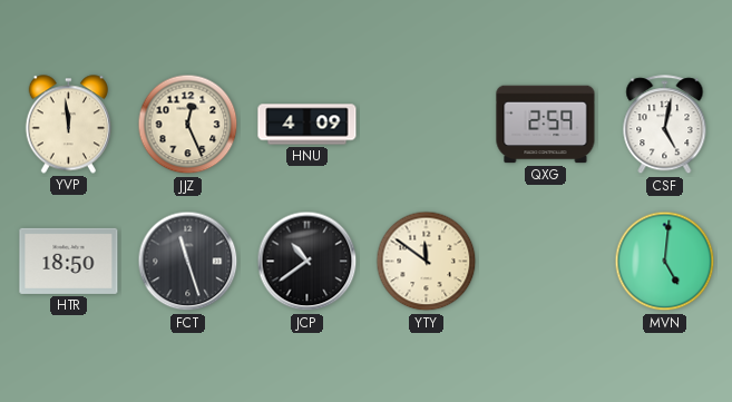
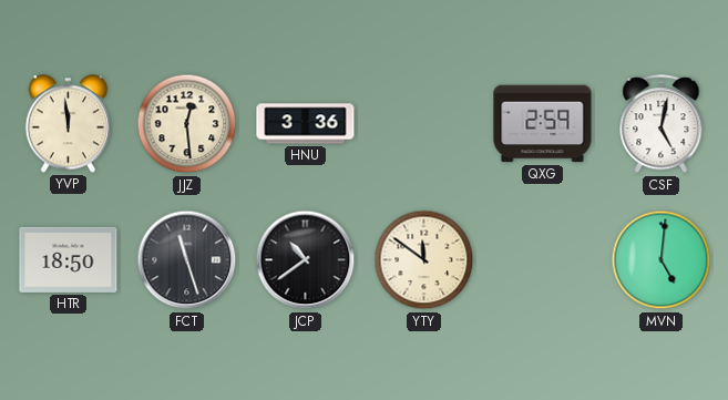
JJZ: 12:26 -> 12:29 (187, 124)
HNU: 4:09 -> 3:36 (306, 124)
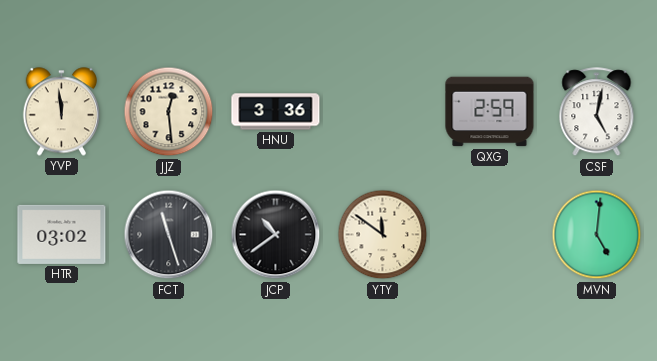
HTR: 18:50 -> 03:02 (62, 234)
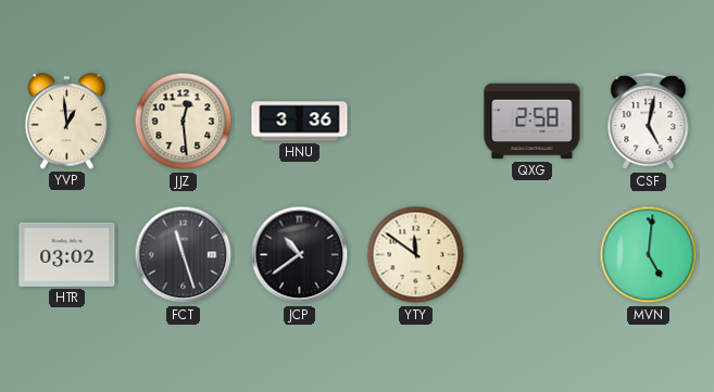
YVP: 11:59 -> 12:59 (66, 122)
QXG: 2:59 -> 2:58 (533, 122)
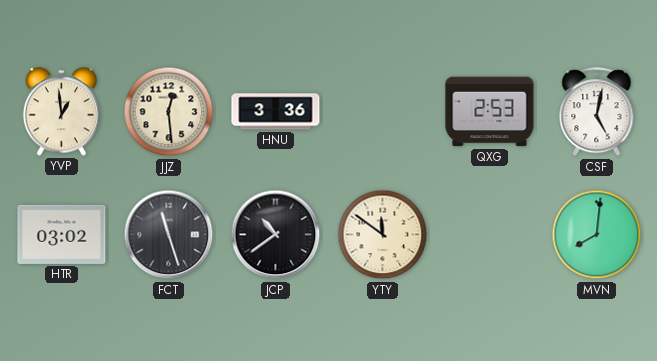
QXG: 2:58 -> 2:53 (490, 112)
MVN: 5:01 -> 8:01 (597, 235)
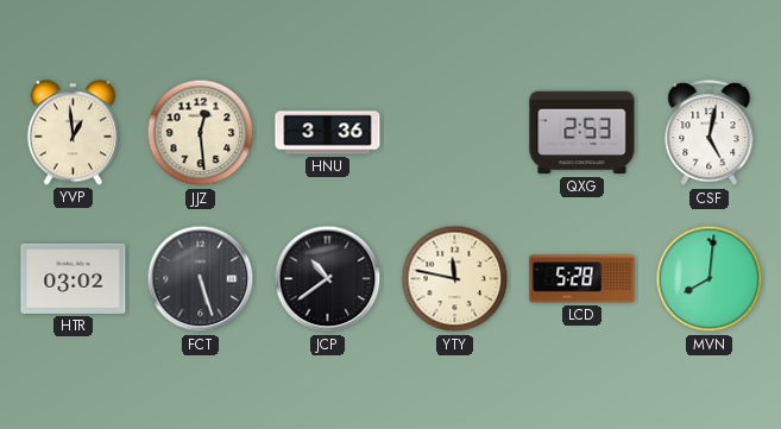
FCT: 11:27 -> 5:27 (201, 279)
YTY: 11:51 -> 11:47 (455, 279)
LCD: none -> 5:28 (582, 279)
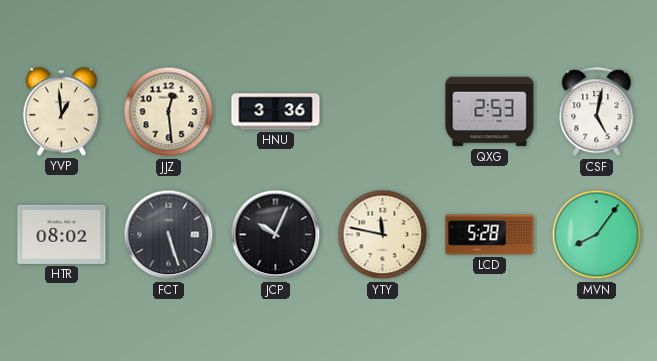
HTR: 03:02 -> 08:02 (62, 234)
JCP: 10:39 -> 10:04 (276, 235)
MVN: 8:01 -> 8:06 (597, 235)
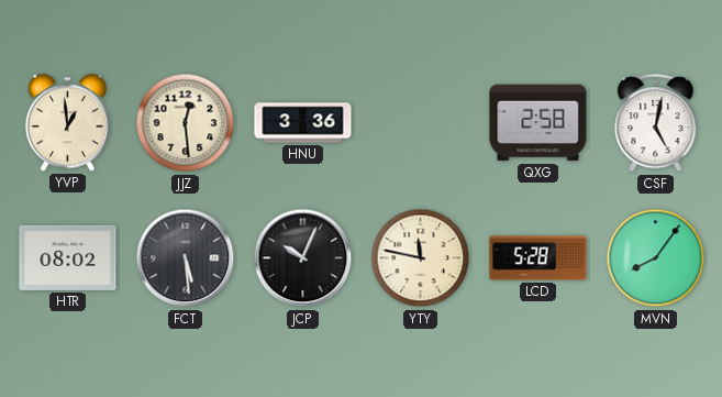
QXG: 2:53 -> 2:58 (538, 123)
FCT: 5:27 -> 5:29 (186, 258)
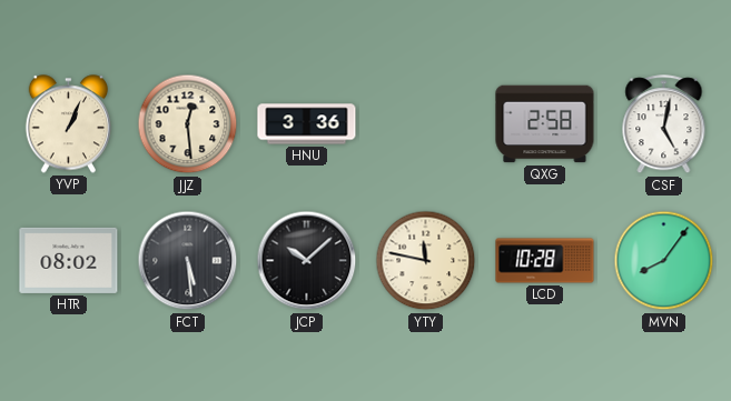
YVP: 12:59 -> 1:04 (68, 124)
JCP: 10:04 -> 10:08 (307, 261)
LCD: 5:28 -> 10:28 (545, 261)
